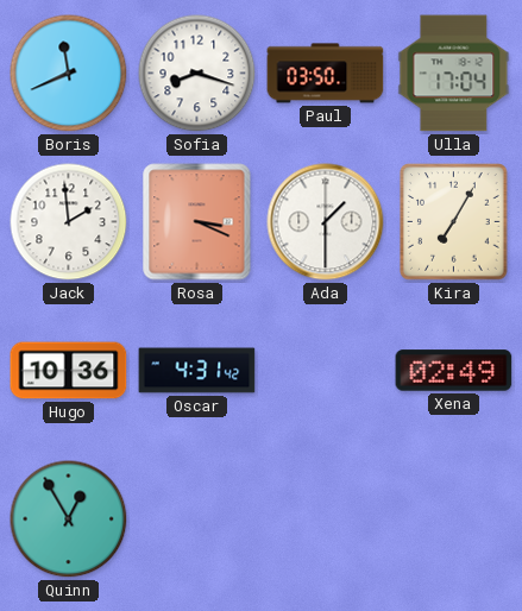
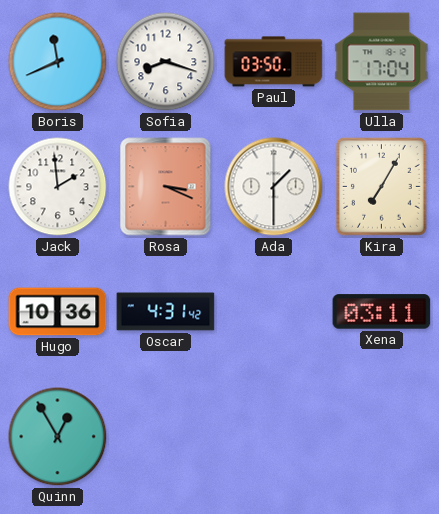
Xena: 02:49 -> 03:11 (382, 312)
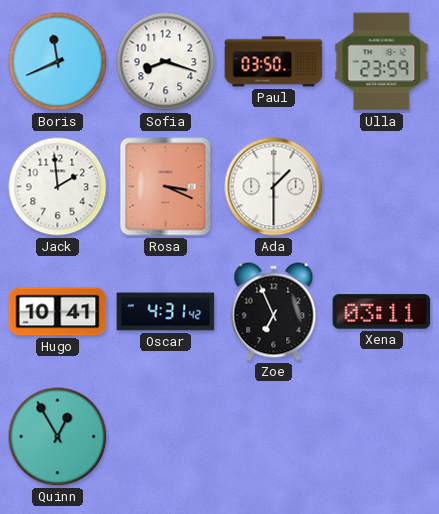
Ulla: 17:04 -> 23:59 (382, 62)
Kira: 7:05 -> none (382, 187)
Hugo: 10:36 -> 10:41 (58, 312)
Zoe: none -> 6:56 (274, 312)
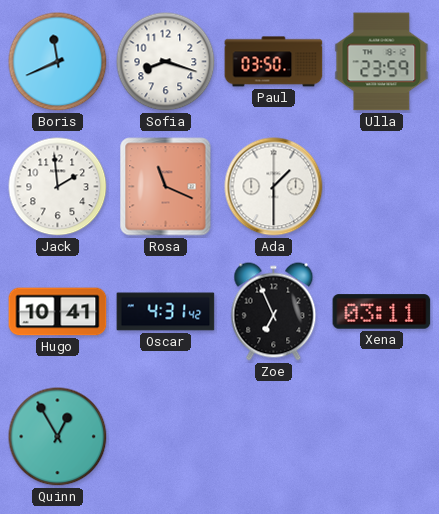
Rosa: 3:19 -> 11:19 (166, 187)
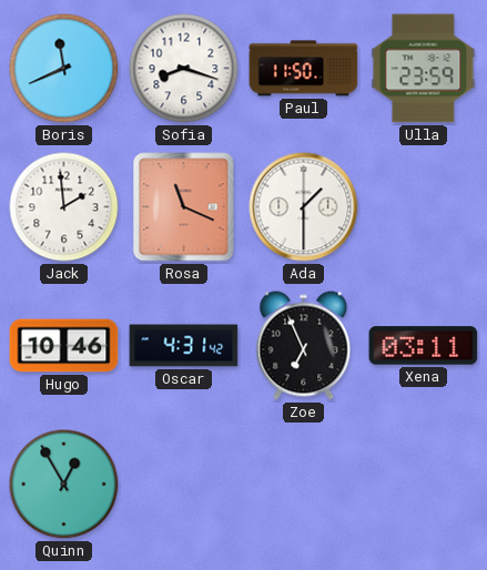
Paul: 03:50 -> 11:50 (304, 69)
Hugo: 10:41 -> 10:46 (64, 346)
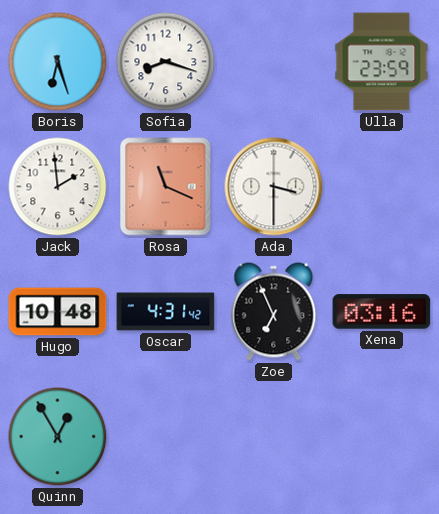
Boris: 11:41 -> 6:27 (58, 62)
Paul: 11:50 -> none (304, 69)
Ada: 1:30 -> 3:30 (274, 187)
Hugo: 10:46 -> 10:48 (58, 312)
Xena: 03:11 -> 03:16 (382, 312)
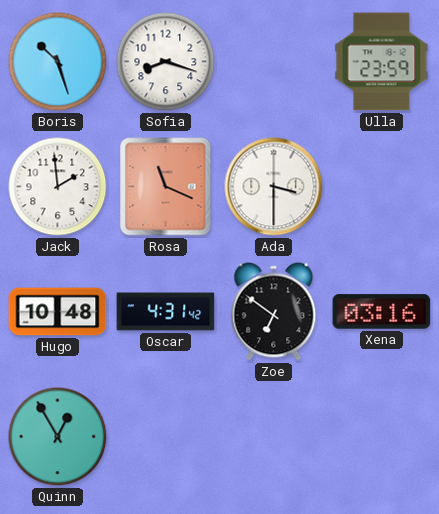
Boris: 6:27 -> 10:27 (58, 62)
Zoe: 6:56 -> 6:51 (274, 312)
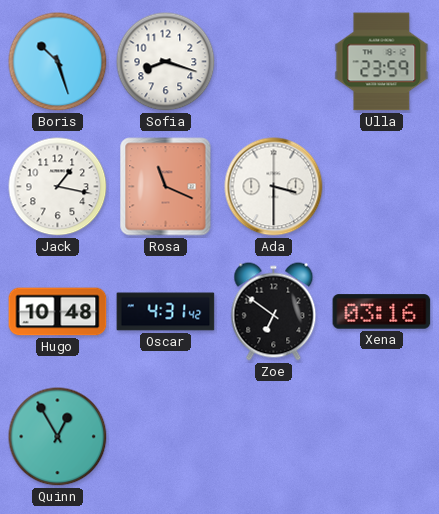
Jack: 1:59 -> 1:17 (58, 187)
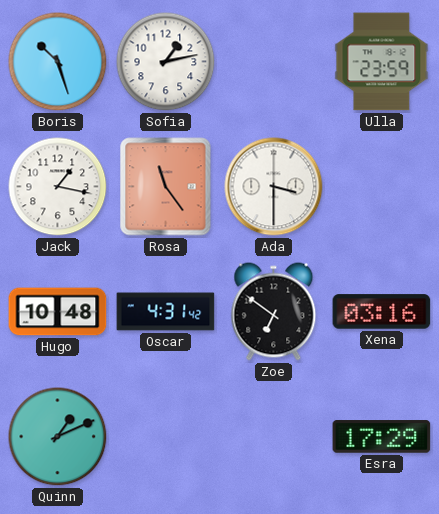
Sofia: 8:18 -> 1:13 (166, 62)
Rosa: 11:19 -> 11:24 (166, 187)
Quinn: 12:55 -> 1:11 (58, 437)
Esra: none -> 17:29 (382, 437)
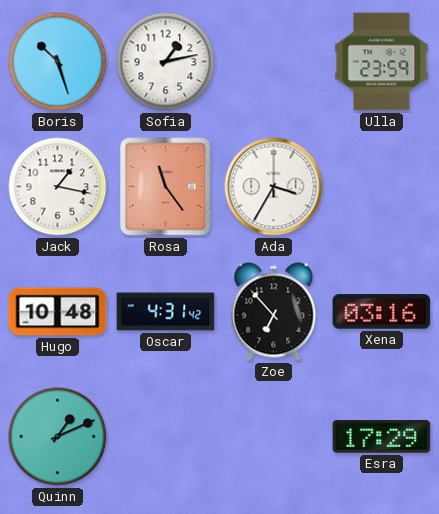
Ada: 3:30 -> 3:35 (274, 187)
Zoe: 6:51 -> 6:53 (274, 312)
